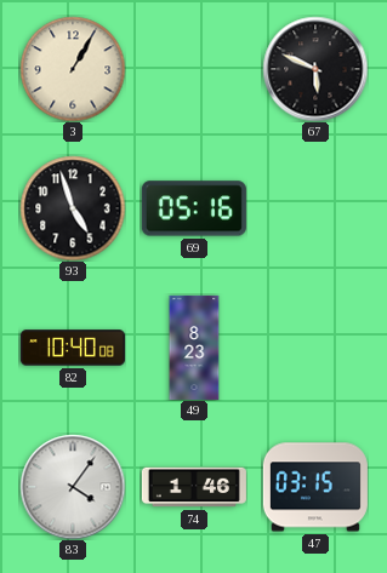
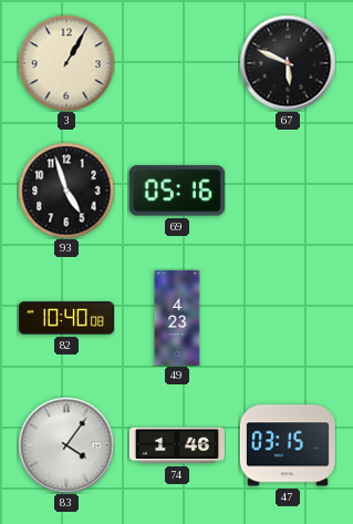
49: 8:23 -> 4:23 (177, 318)
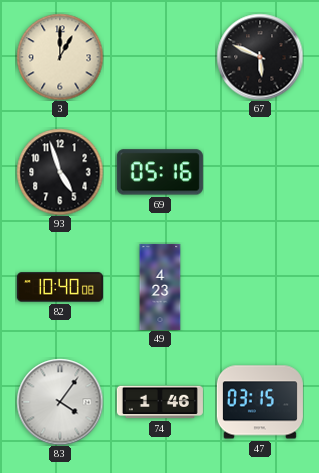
3: 1:05 -> 1:00 (60, 57)
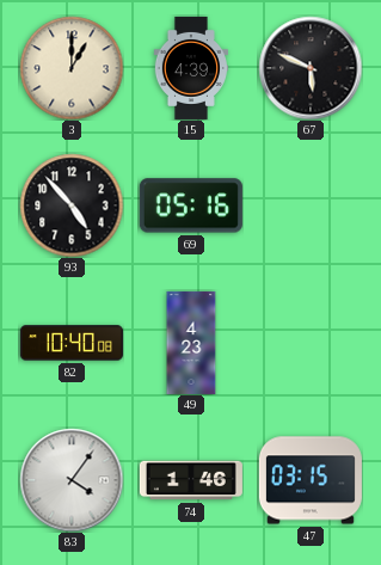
15: none -> 4:39 (191, 68)
93: 4:57 -> 4:53 (72, 205)
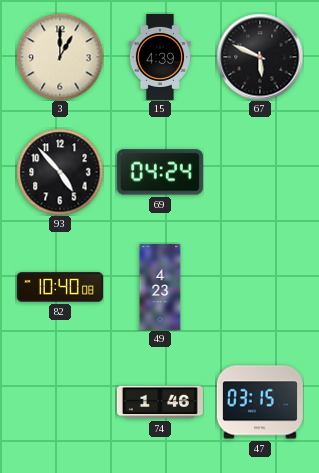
69: 05:16 -> 04:24 (160, 172)
83: 4:06 -> none (72, 480)
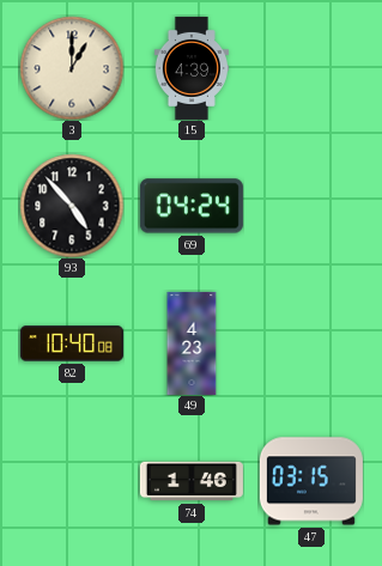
67: 5:49 -> none (260, 57)
